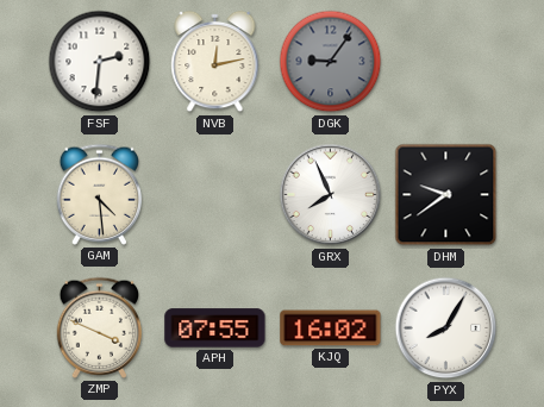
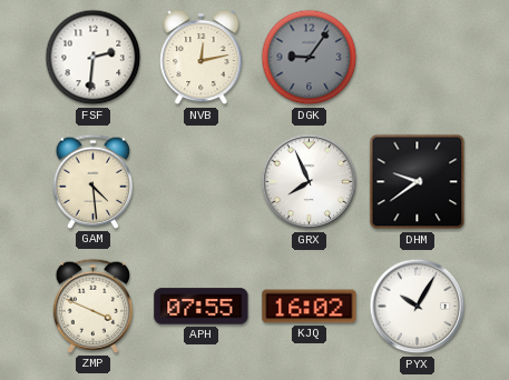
PYX: 8:05 -> 10:05 (418, 307)
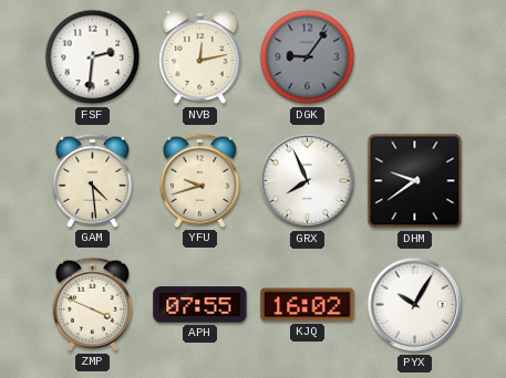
YFU: none -> 9:42 (200, 180)
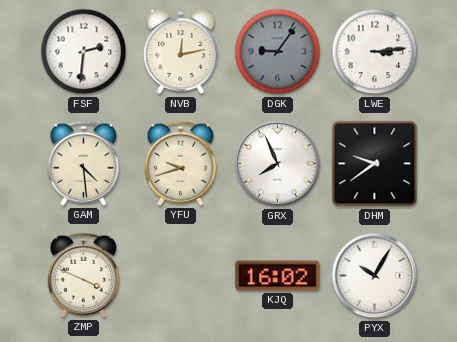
LWE: none -> 3:14 (375, 52)
APH: 07:55 -> none (200, 305)
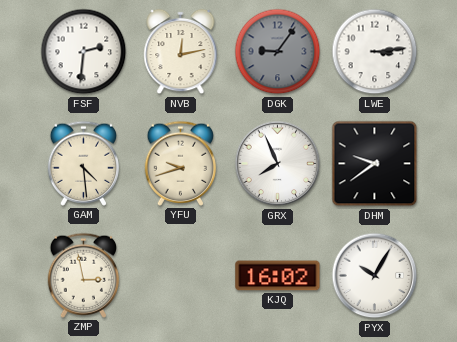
ZMP: 3:49 -> 2:58 (84, 275)
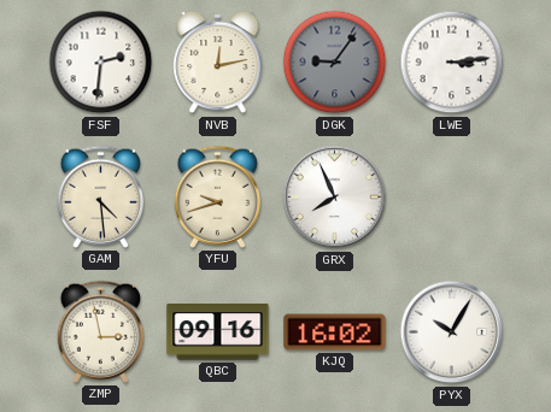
DHM: 9:39 -> none (375, 164)
QBC: none -> 09:16 (218, 332)
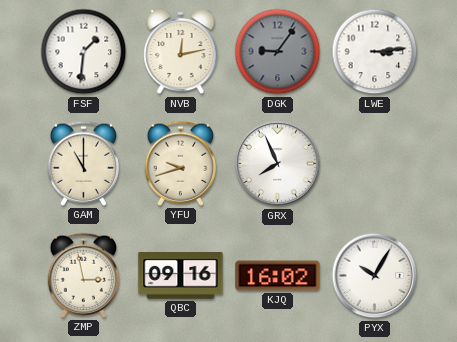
FSF: 2:31 -> 1:31 (84, 52)
GAM: 4:29 -> 11:00 (84, 163)
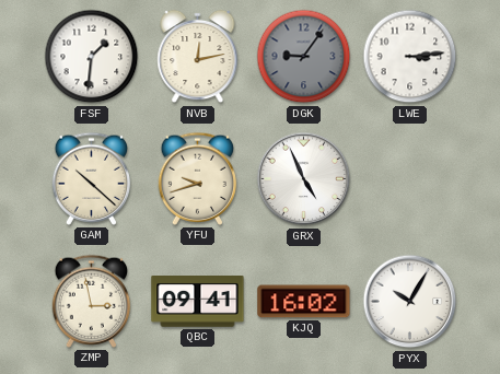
GAM: 11:00 -> 10:22 (92, 178)
GRX: 7:56 -> 4:56 (304, 179)
QBC: 09:16 -> 09:41 (198, 302)
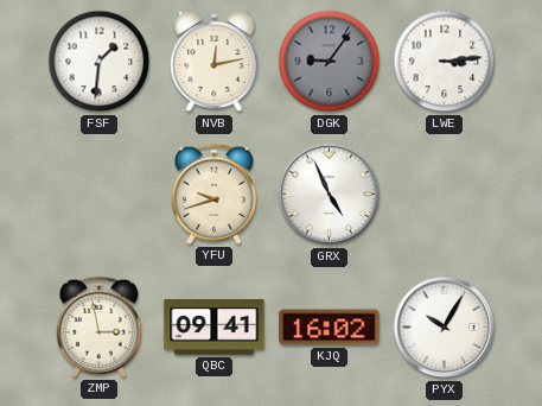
GAM: 10:22 -> none (92, 178)
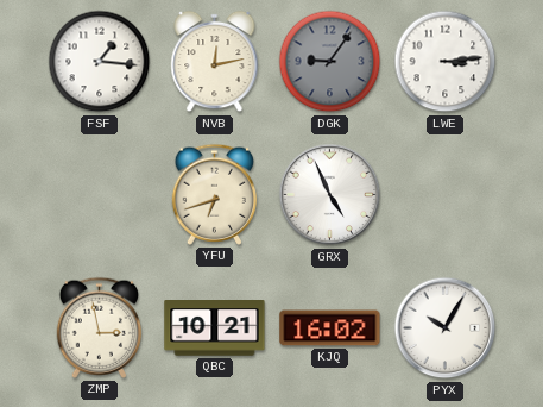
FSF: 1:31 -> 1:16 (100, 62)
YFU: 9:42 -> 6:42 (215, 194)
QBC: 09:41 -> 10:21 (215, 328)
